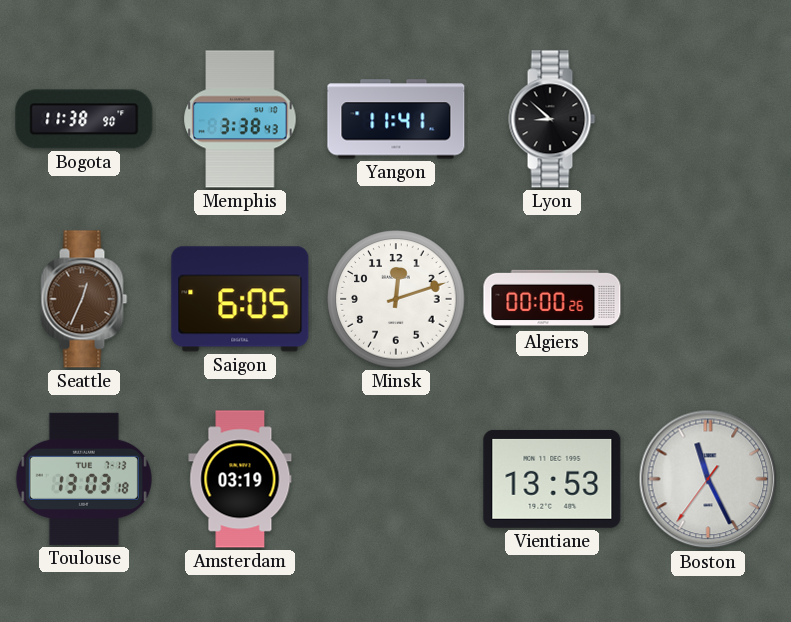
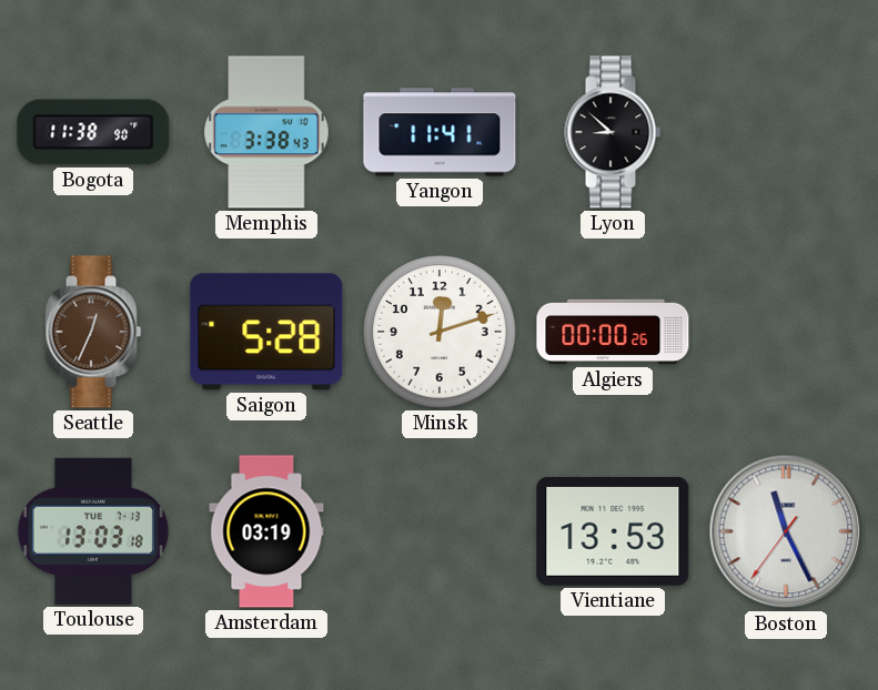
Saigon: 6:05 -> 5:28 (266, 332)
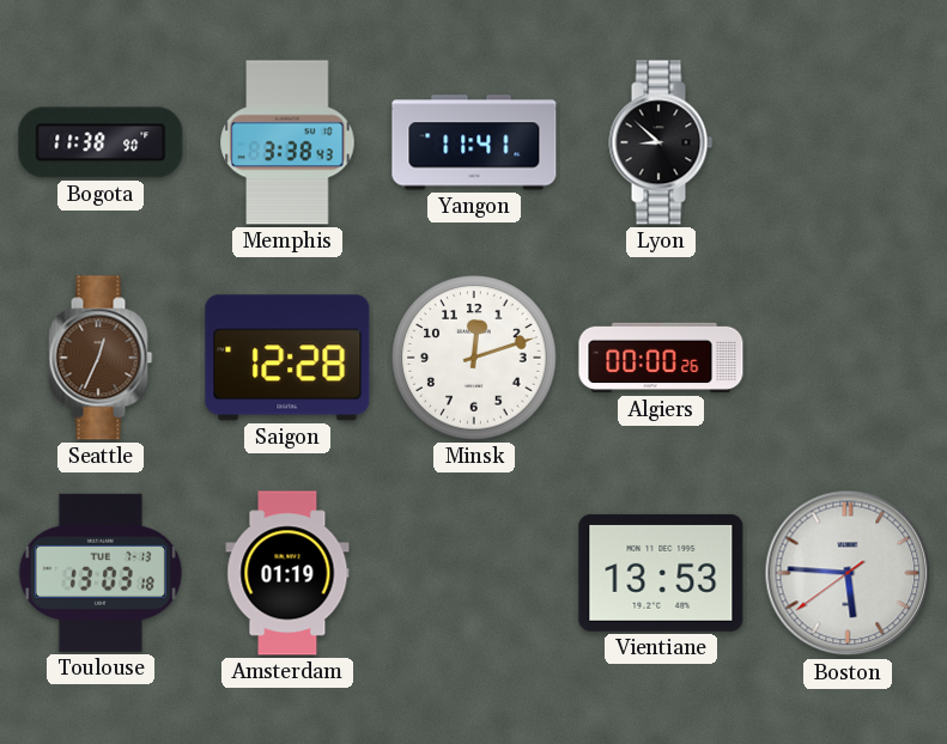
Saigon: 5:28 -> 12:28 (287, 358)
Amsterdam: 03:19 -> 01:19 (287, 573)
Boston: 11:25 -> 5:45 (848, 573)
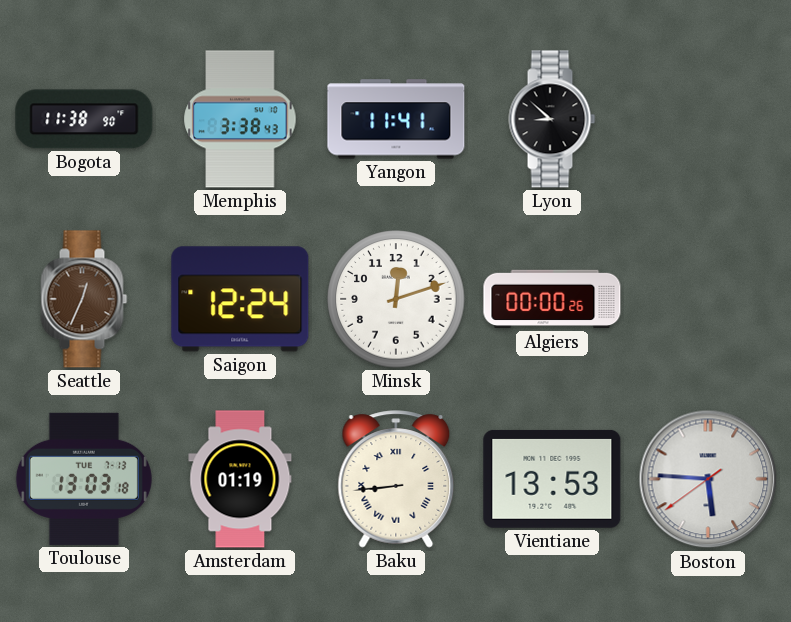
Saigon: 12:28 -> 12:24 (240, 299)
Baku: none -> 8:44 (396, 479)
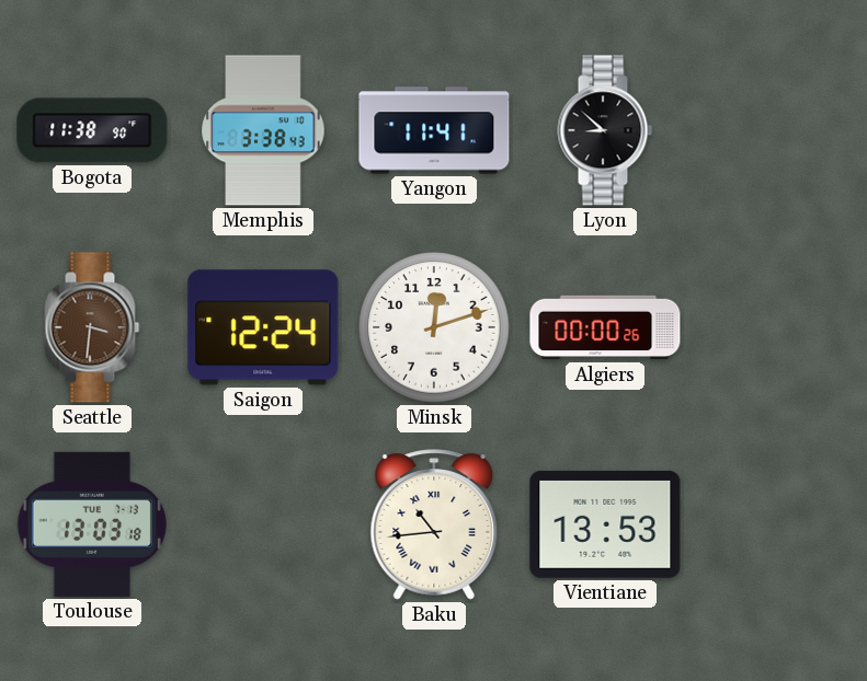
Seattle: 12:34 -> 3:31 (92, 327)
Amsterdam: 01:19 -> none (240, 479)
Baku: 8:44 -> 10:44 (434, 524)
Boston: 5:45 -> none (708, 479)
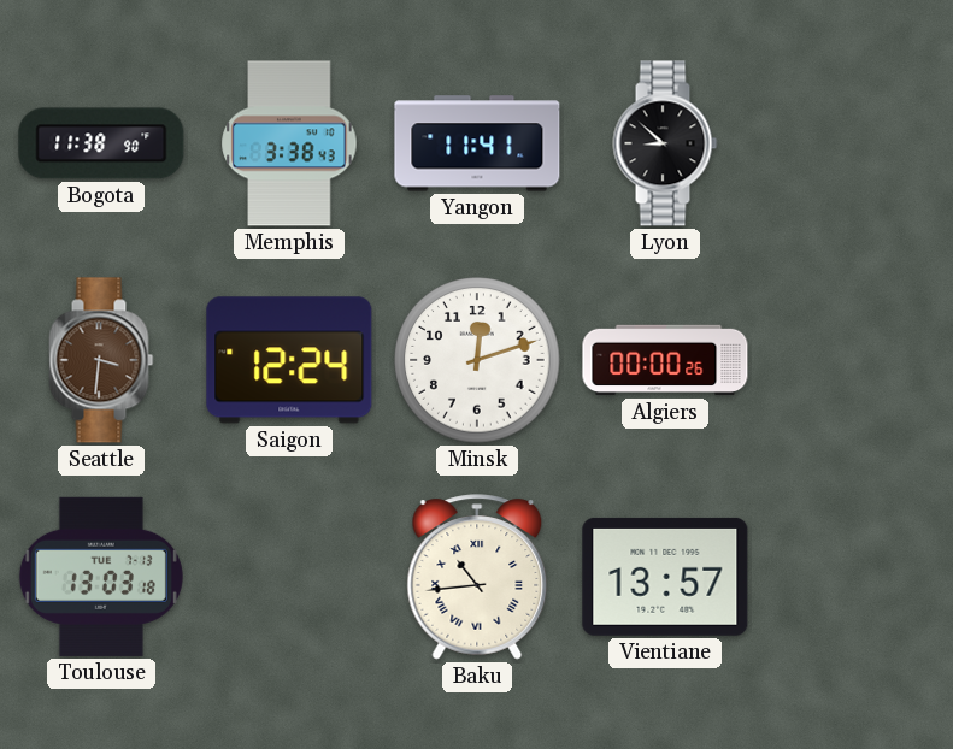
Vientiane: 13:53 -> 13:57 (665, 577)
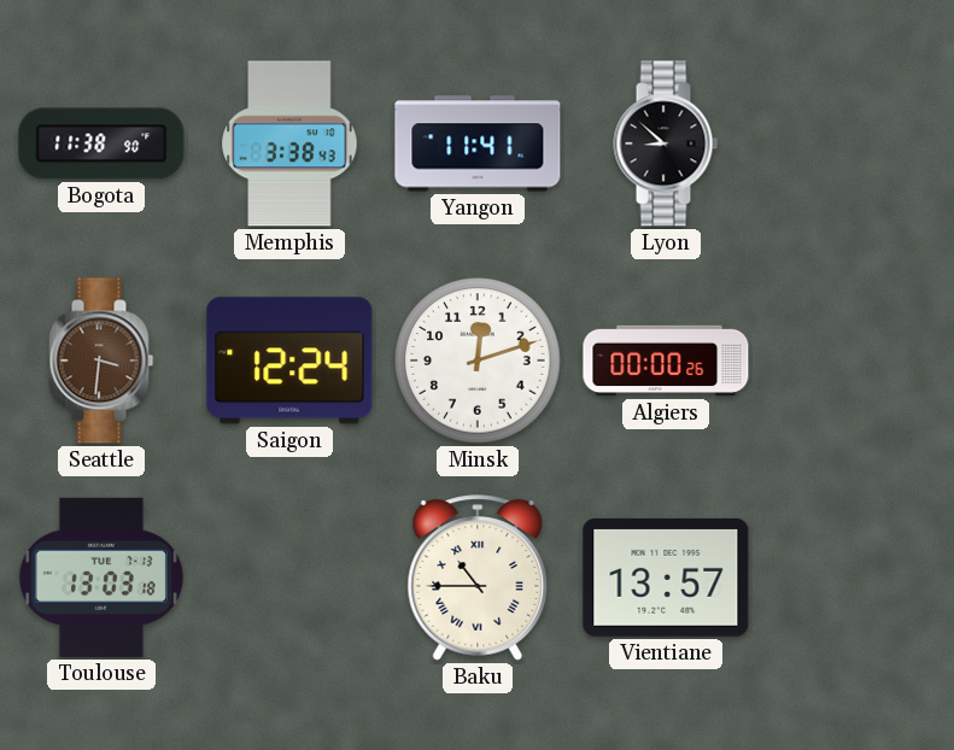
Baku: 10:44 -> 10:45 (478, 578)
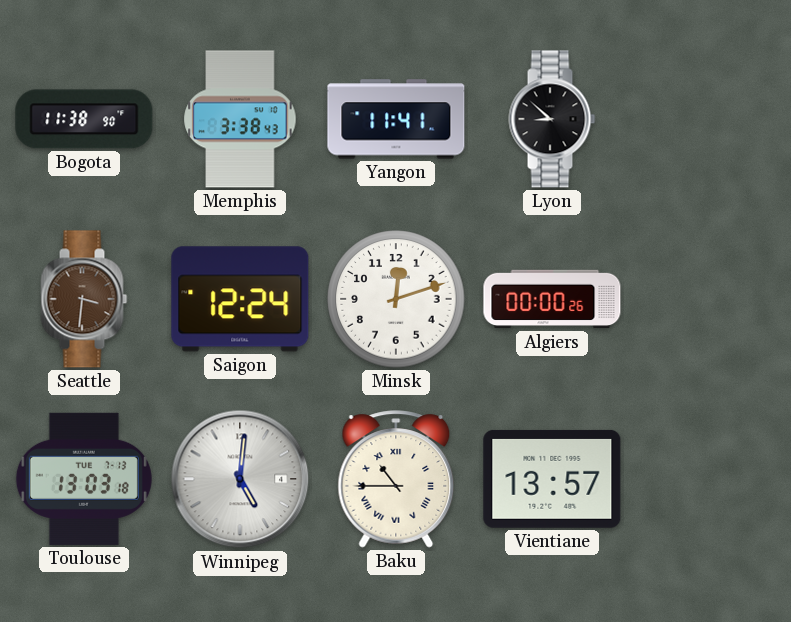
Winnipeg: none -> 5:01 (240, 479)
